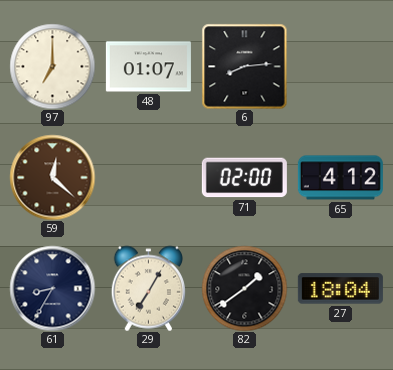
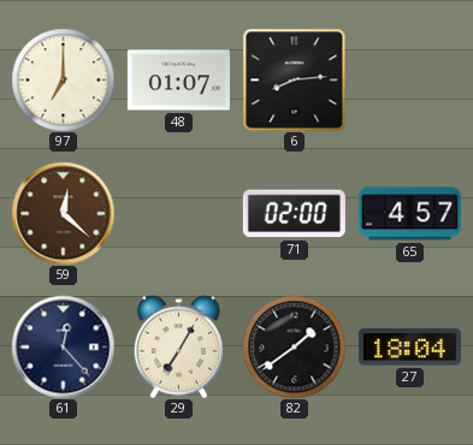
65: 4:12 -> 4:57 (409, 214)
61: 8:35 -> 12:23 (63, 346)
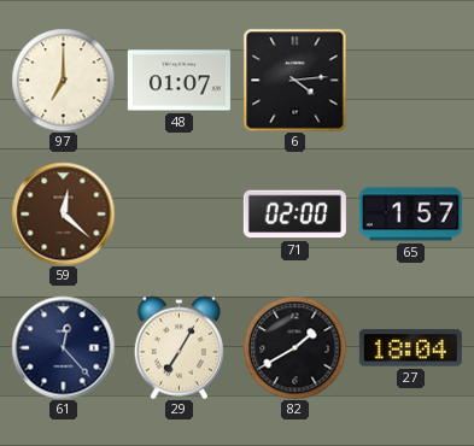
6: 8:14 -> 4:14 (294, 80)
65: 4:57 -> 1:57 (410, 215)
82: 1:39 -> 1:40 (294, 347)
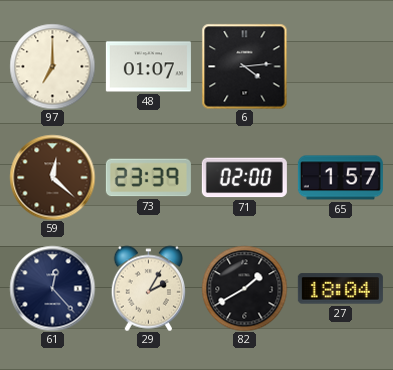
73: none -> 23:39 (148, 178)
29: 7:05 -> 2:05 (149, 288)
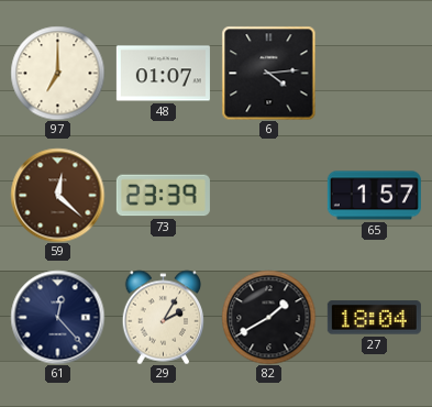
71: 02:00 -> none (244, 178)
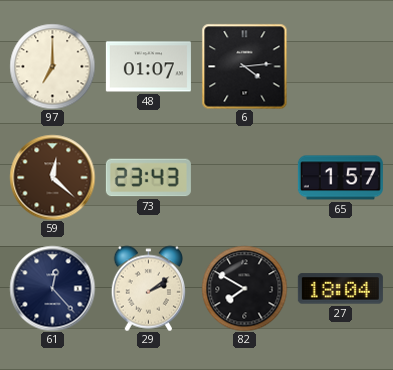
73: 23:39 -> 23:43 (148, 178)
29: 2:05 -> 2:09 (149, 288)
82: 1:40 -> 7:50 (244, 288)
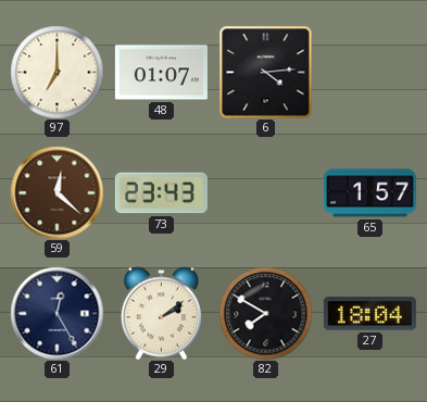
61: 12:23 -> 12:25 (56, 313)
